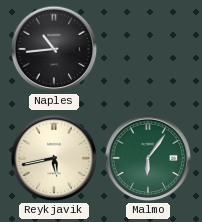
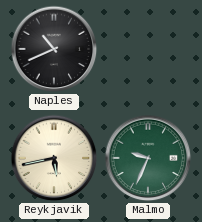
Naples: 10:44 -> 10:41 (54, 49)
Malmo: 6:06 -> 9:34 (148, 158)
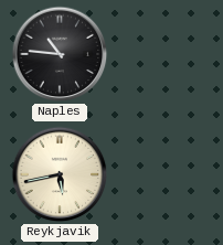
Naples: 10:41 -> 10:46 (60, 54)
Malmo: 9:34 -> none (148, 158)
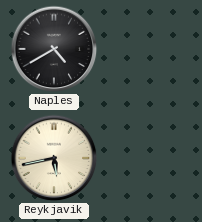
Naples: 10:46 -> 4:40 (54, 49)
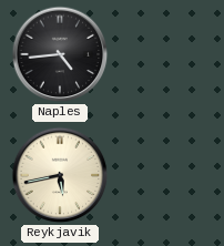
Naples: 4:40 -> 4:44 (60, 54)
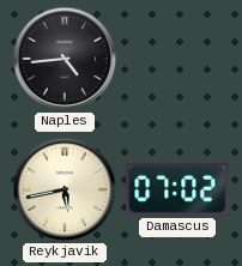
Damascus: none -> 07:02 (177, 189)
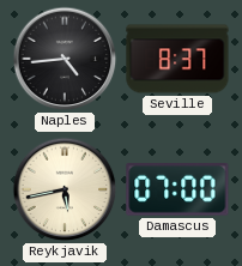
Seville: none -> 8:37 (177, 59)
Damascus: 07:02 -> 07:00 (177, 189)
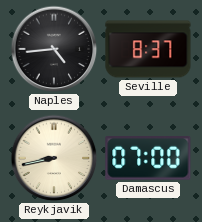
Reykjavik: 5:43 -> 8:43 (54, 158)
